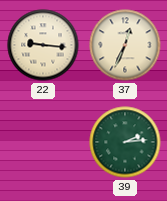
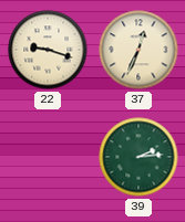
22: 9:16 -> 9:18 (48, 50)
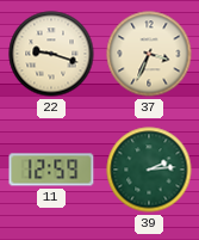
37: 12:34 -> 3:34 (149, 54)
11: none -> 12:59 (51, 170)
